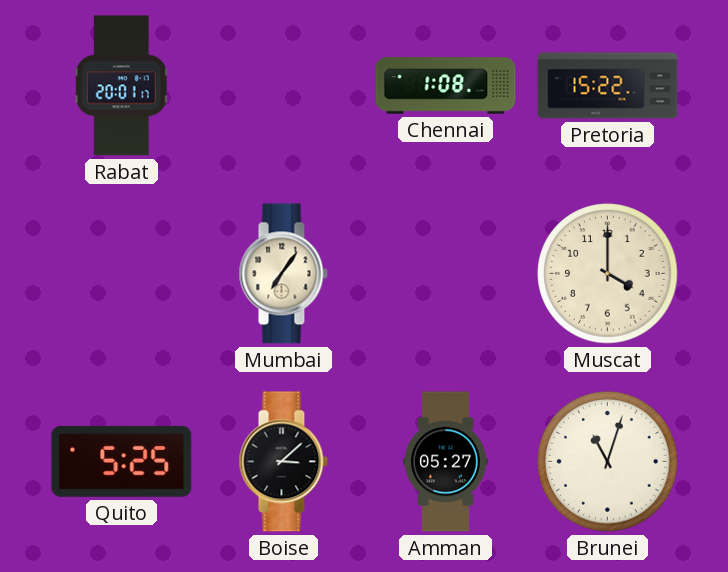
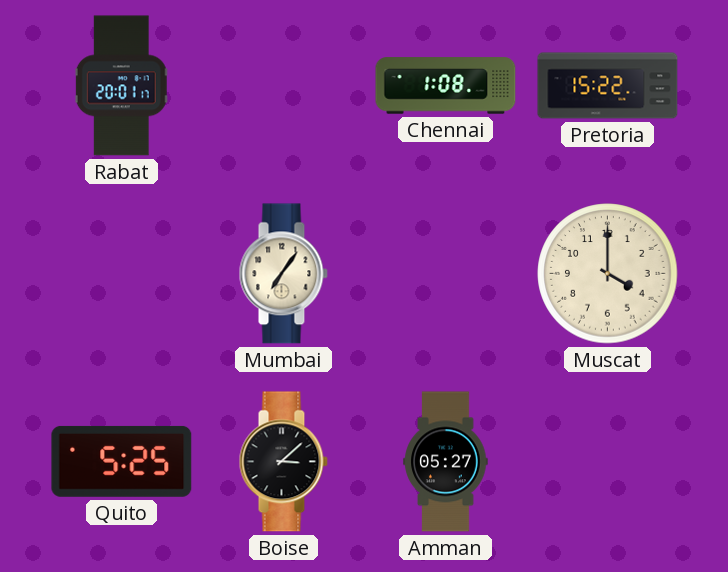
Brunei: 11:03 -> none (608, 462)
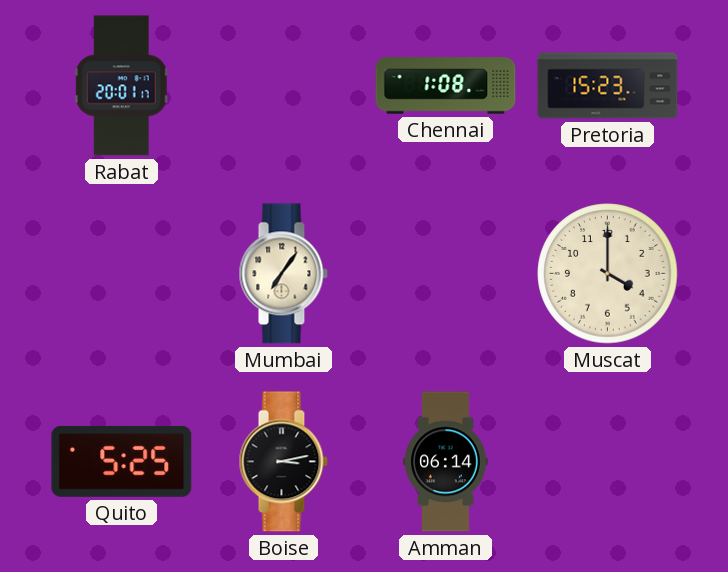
Pretoria: 15:22 -> 15:23 (608, 86)
Boise: 3:08 -> 3:13 (283, 462)
Amman: 05:27 -> 06:14 (446, 462)
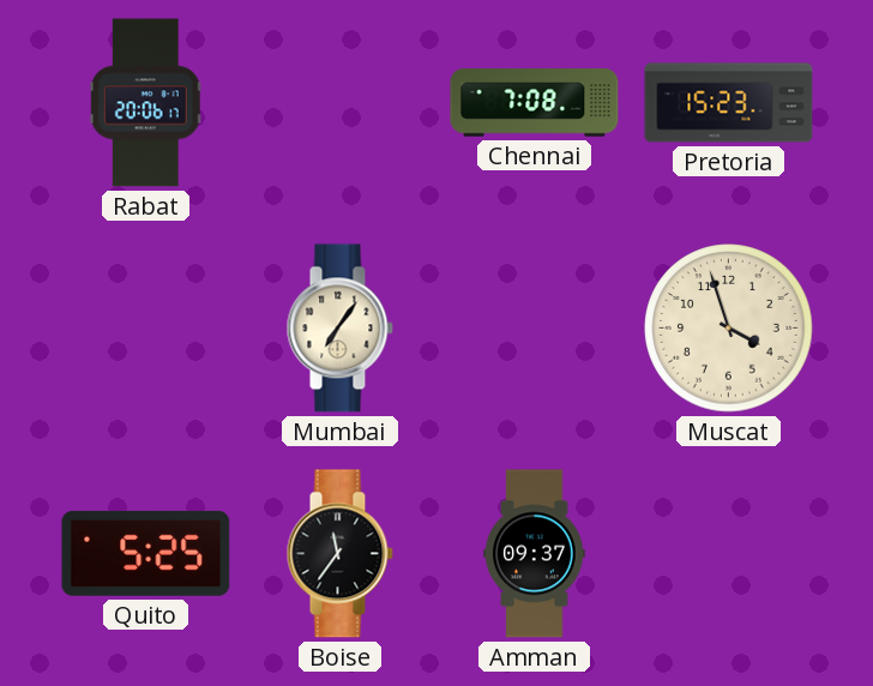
Rabat: 20:01 -> 20:06 (145, 103)
Chennai: 1:08 -> 7:08 (535, 103)
Muscat: 4:00 -> 3:57 (729, 329)
Boise: 3:13 -> 11:36 (339, 554)
Amman: 06:14 -> 09:37 (535, 554)
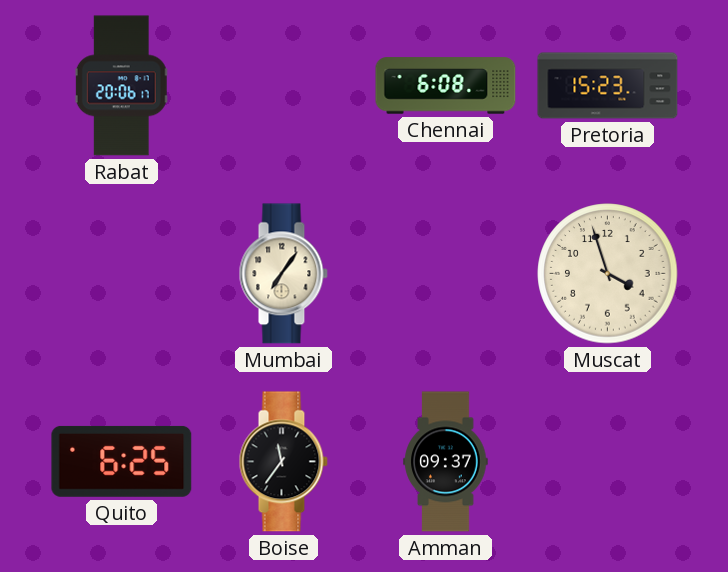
Chennai: 7:08 -> 6:08 (446, 86)
Quito: 5:25 -> 6:25 (122, 461)
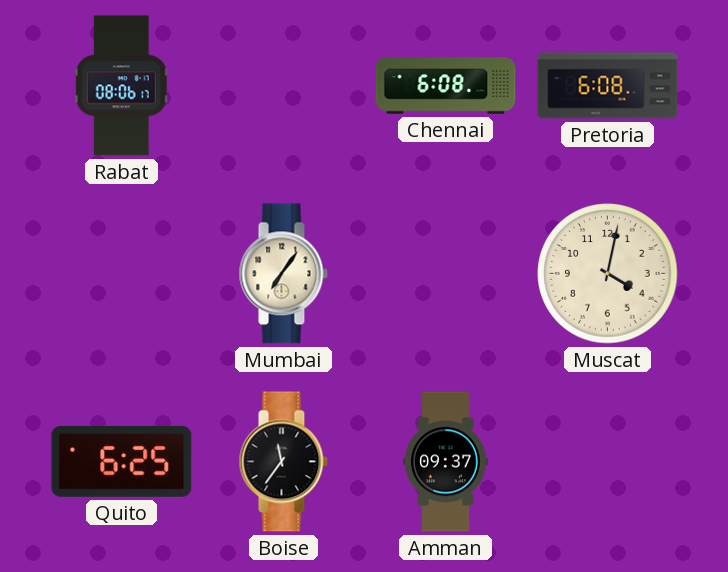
Rabat: 20:06 -> 08:06 (121, 86)
Pretoria: 15:23 -> 6:08 (608, 86)
Muscat: 3:57 -> 4:02 (608, 274)
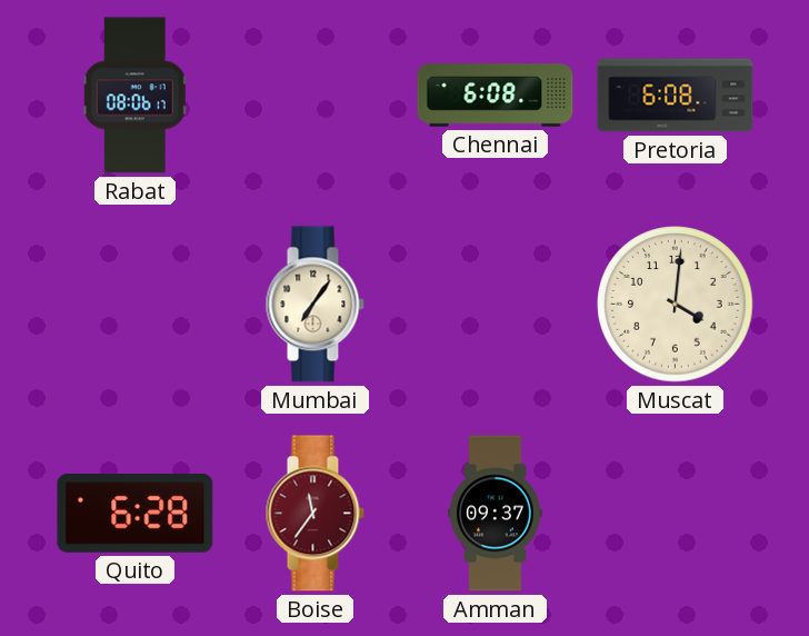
Muscat: 4:02 -> 4:01 (676, 305)
Quito: 6:25 -> 6:28 (136, 513)
Boise dial: black -> burgundy (314, 514)
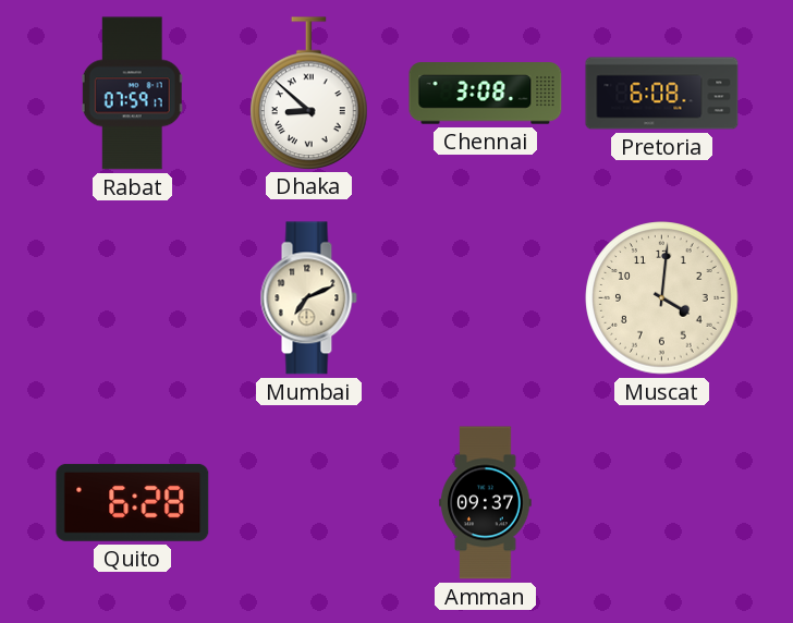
Rabat: 08:06 -> 07:59 (132, 94)
Dhaka: none -> 8:52 (309, 93)
Chennai: 6:08 -> 3:08 (486, 94)
Mumbai: 7:06 -> 7:11 (308, 298)
Boise: 11:36 -> none (314, 514)
